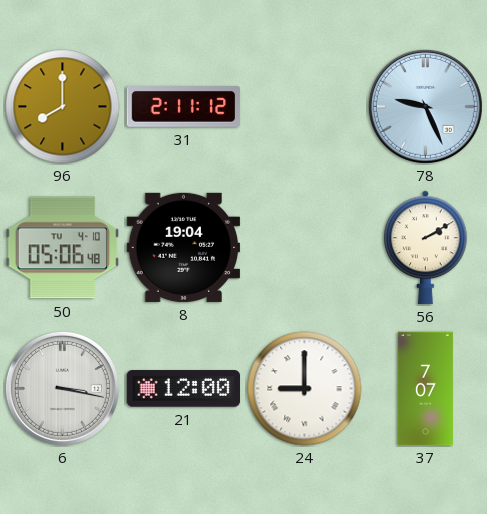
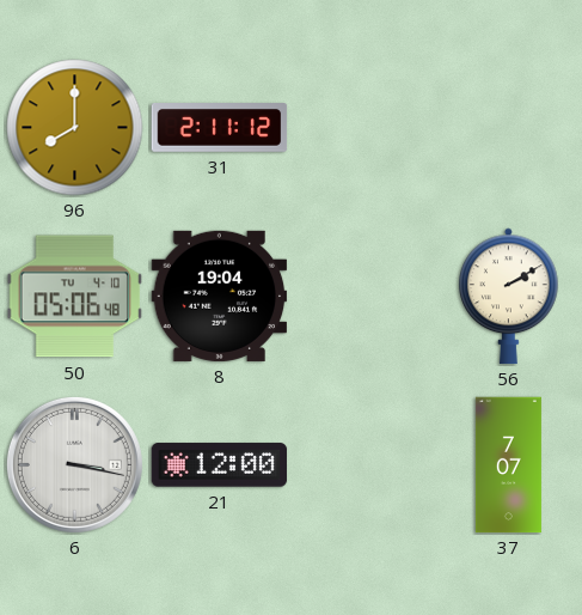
78: 9:26 -> none (425, 106)
24: 9:00 -> none (305, 389)
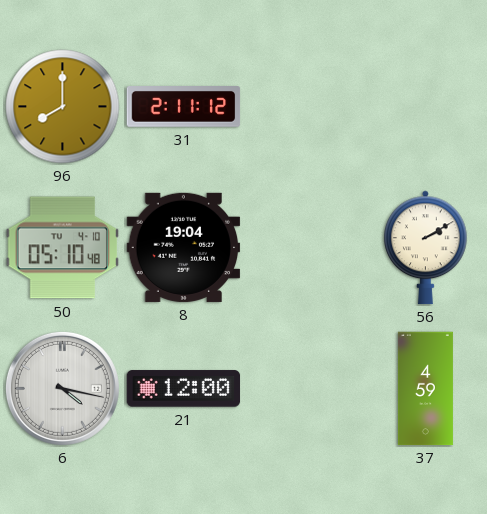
50: 05:06 -> 05:10 (63, 248)
6: 3:17 -> 4:17 (62, 388)
37: 7:07 -> 4:59 (425, 389)
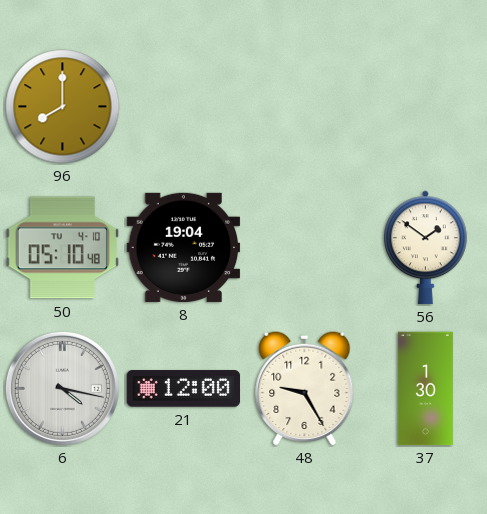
31: 2:11 -> none (184, 107)
56: 2:10 -> 1:51 (426, 248)
48: none -> 9:25 (305, 388)
37: 4:59 -> 1:30 (425, 389)
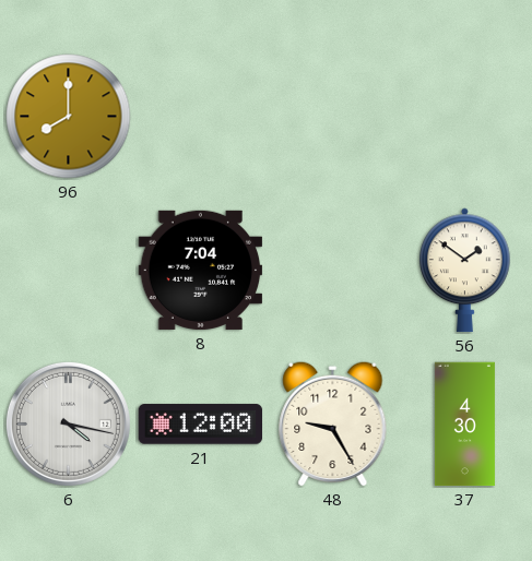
50: 05:10 -> none (63, 248)
8: 19:04 -> 7:04 (201, 270)
37: 1:30 -> 4:30 (464, 425)
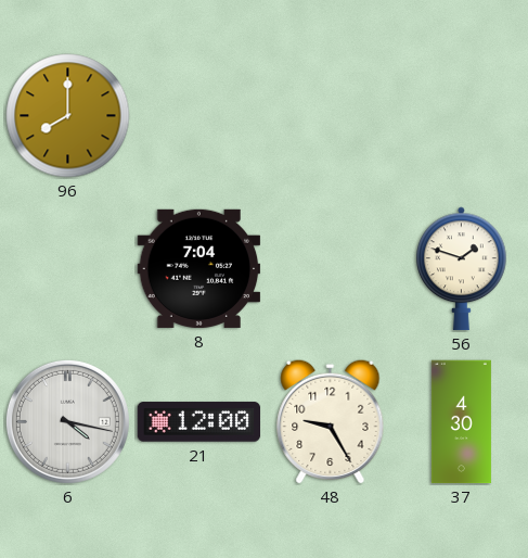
56: 1:51 -> 1:48 (462, 269)
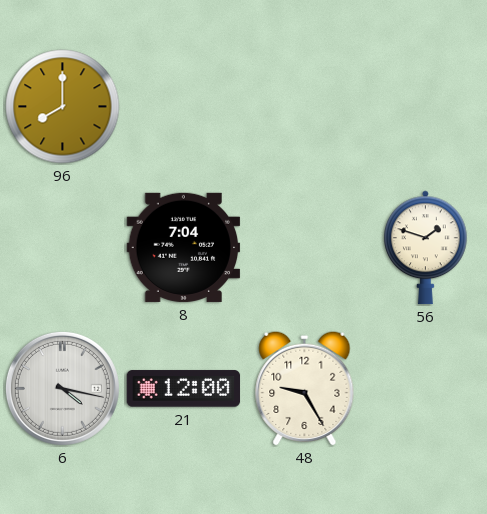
37: 4:30 -> none (461, 422)
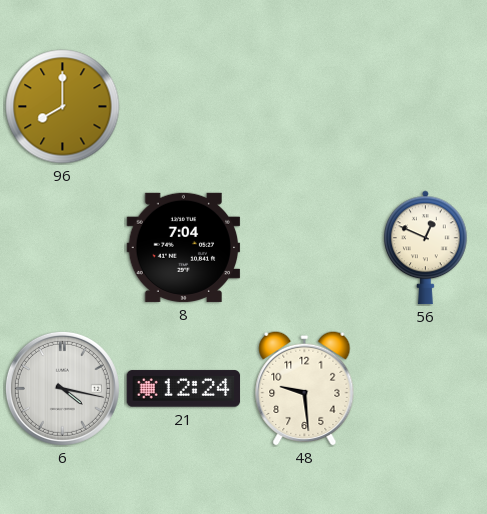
56: 1:48 -> 12:49 (426, 248)
21: 12:00 -> 12:24 (184, 389)
48: 9:25 -> 9:29 (305, 388)
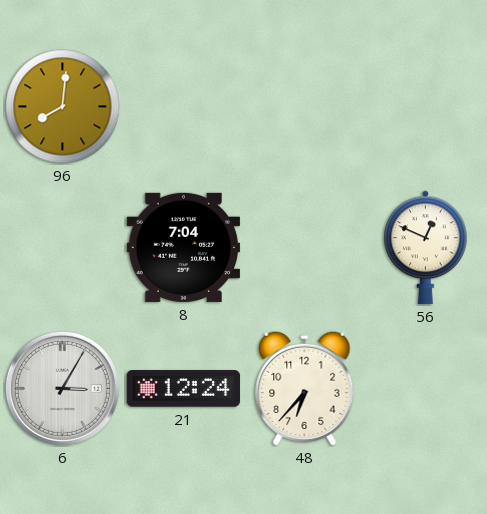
96: 8:00 -> 8:01 (63, 107)
6: 4:17 -> 3:05 (62, 388)
48: 9:29 -> 6:37 (305, 388)
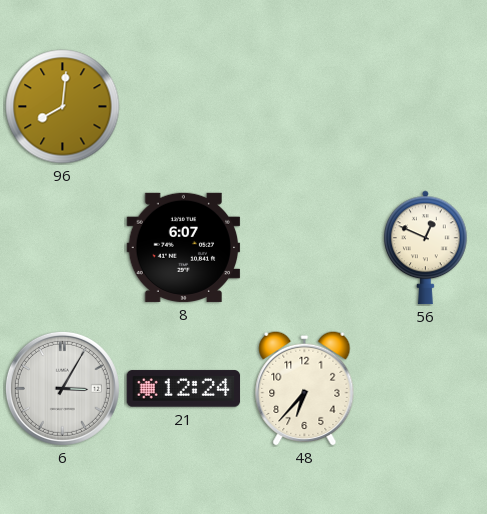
8: 7:04 -> 6:07 (184, 247)
